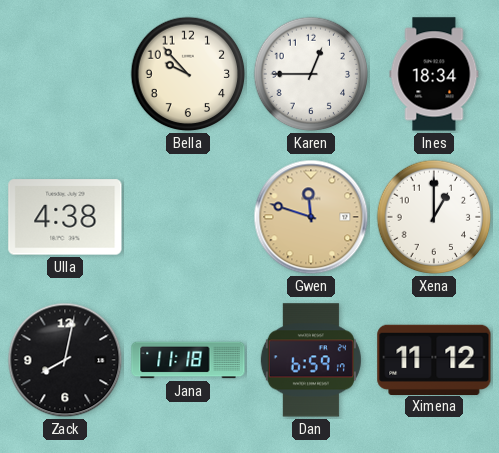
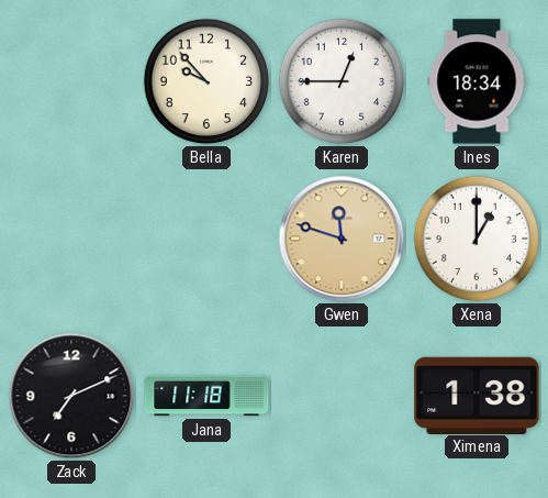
Ulla: 4:38 -> none (65, 217)
Zack: 8:02 -> 7:11 (71, 396)
Dan: 6:59 -> none (311, 360)
Ximena: 11:12 -> 1:38 (477, 395)
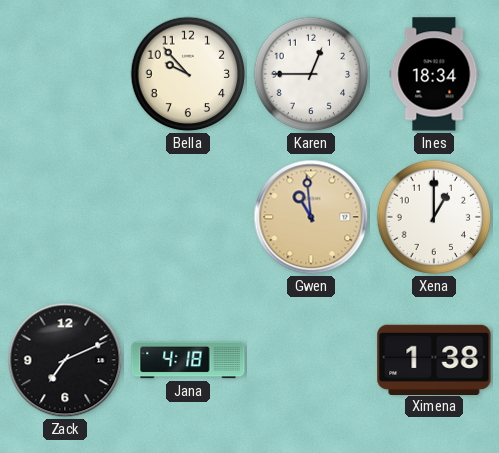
Gwen: 11:48 -> 10:59 (311, 217)
Jana: 11:18 -> 4:18 (188, 360)
